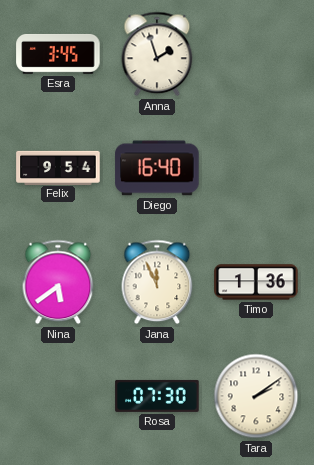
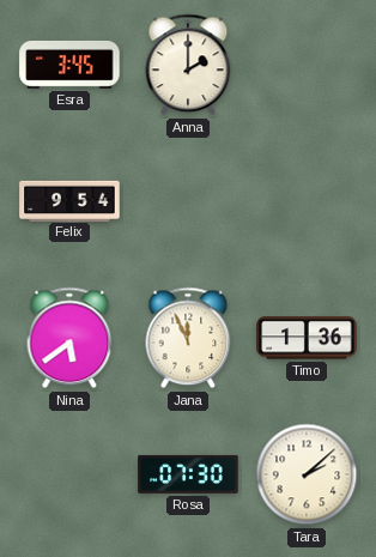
Anna: 1:57 -> 2:00 (188, 65)
Diego: 16:40 -> none (157, 168)
Tara: 2:09 -> 2:08 (307, 474)
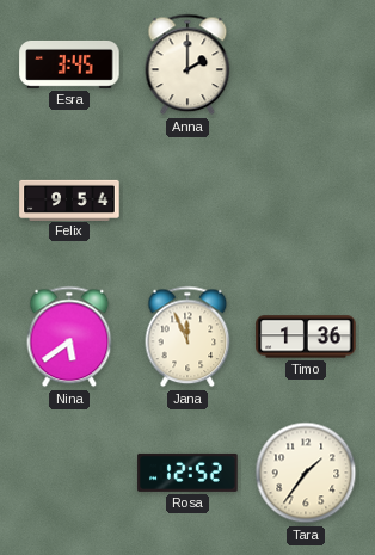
Rosa: 07:30 -> 12:52 (187, 473)
Tara: 2:08 -> 1:36 (306, 473)
